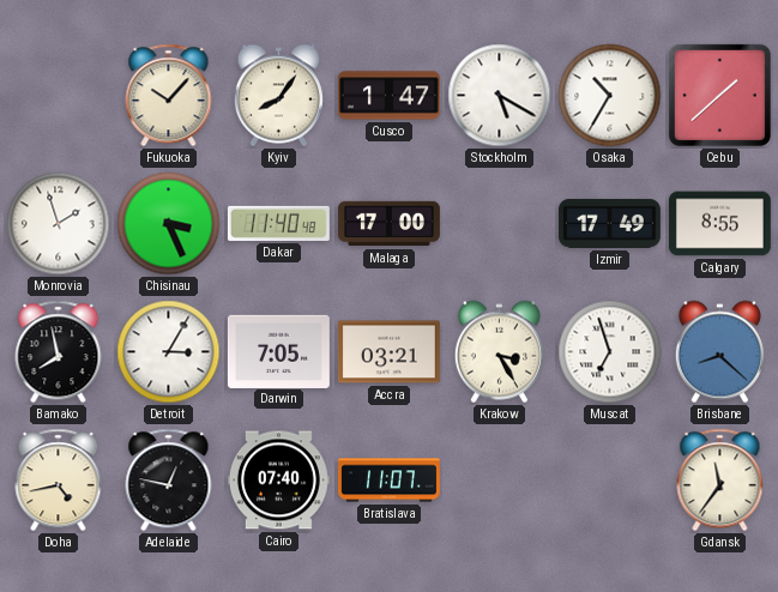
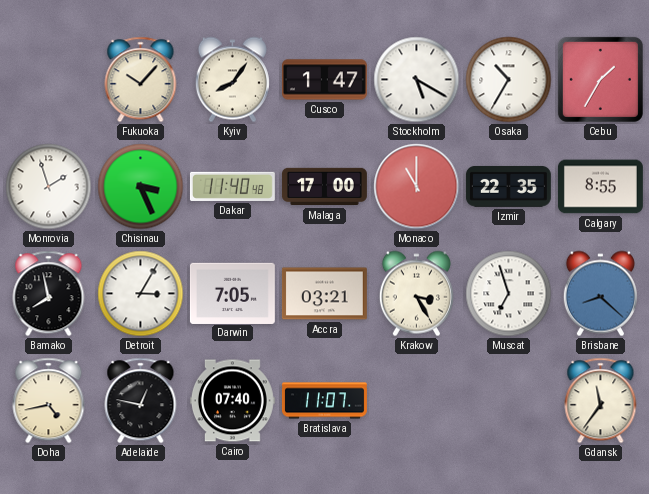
Cebu: 1:38 -> 1:35 (600, 79)
Monaco: none -> 11:00 (417, 187)
Izmir: 17:49 -> 22:35 (508, 186)
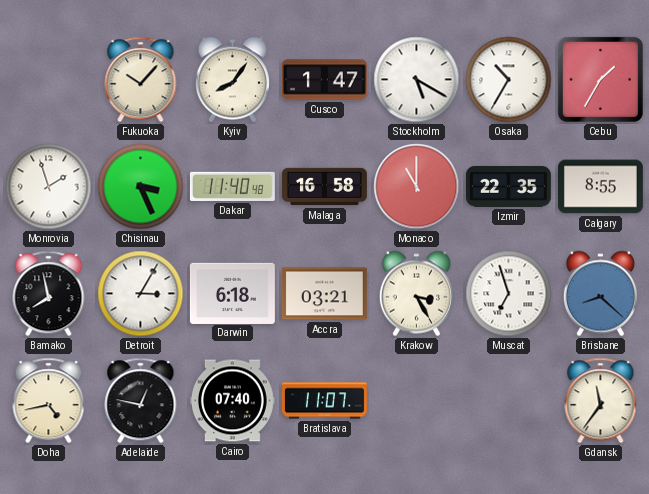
Malaga: 17:00 -> 16:58 (324, 187)
Darwin: 7:05 -> 6:18 (232, 293)
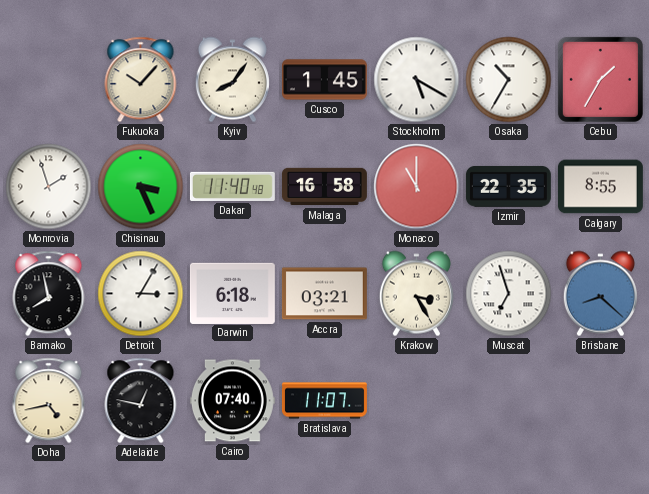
Cusco: 1:47 -> 1:45 (324, 80)
Gdansk: 11:36 -> none (601, 401)
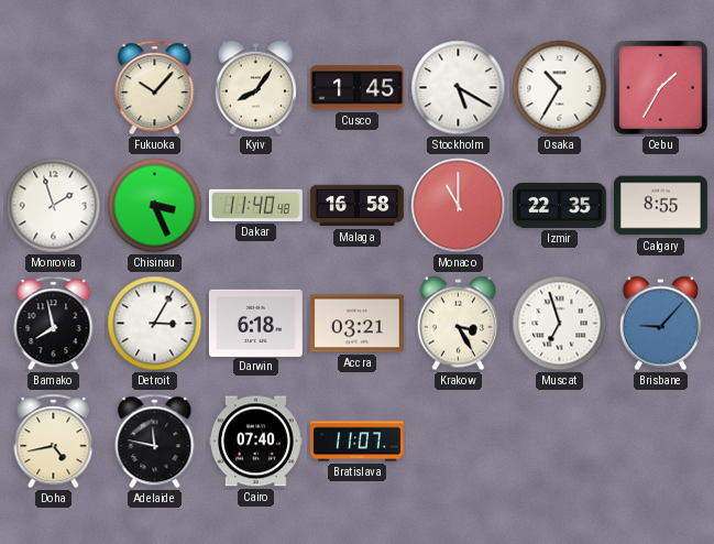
Brisbane: 8:22 -> 9:07 (660, 324)
Adelaide: 12:47 -> 11:47 (155, 442)
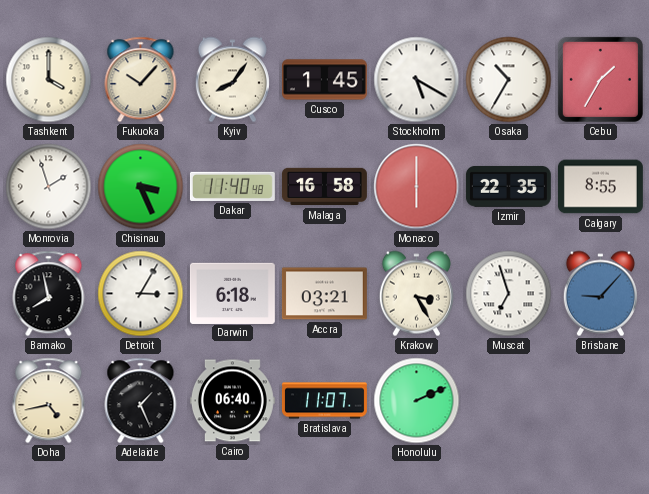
Tashkent: none -> 4:00 (49, 80)
Monaco: 11:00 -> 6:00 (417, 187)
Adelaide: 11:47 -> 1:26 (141, 401)
Cairo: 07:40 -> 06:40 (232, 401)
Honolulu: none -> 2:11 (417, 401)
